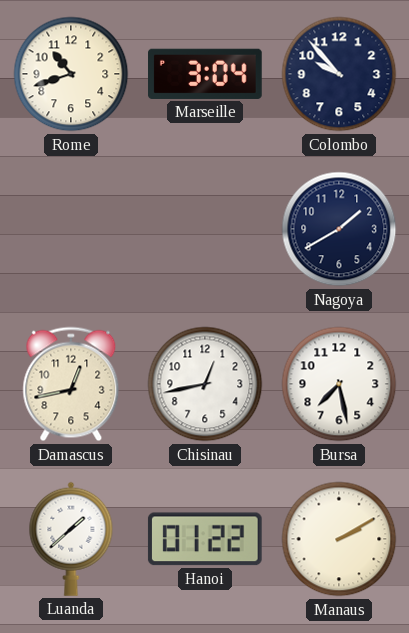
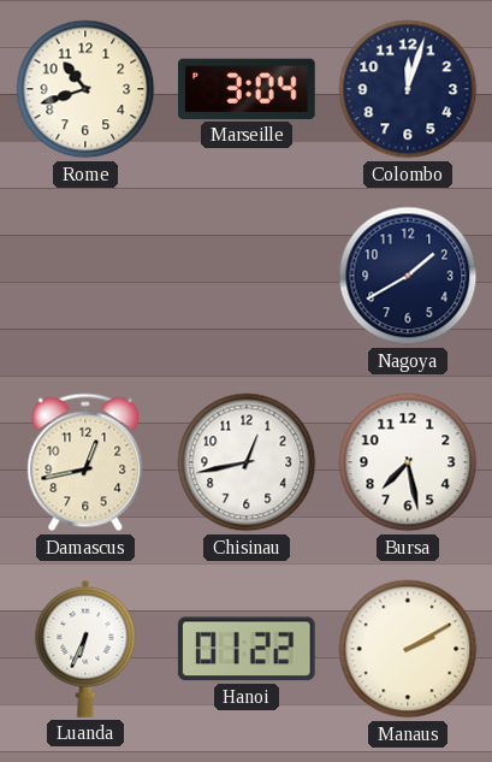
Colombo: 9:53 -> 12:03 (408, 89)
Luanda: 1:38 -> 6:34 (85, 649)
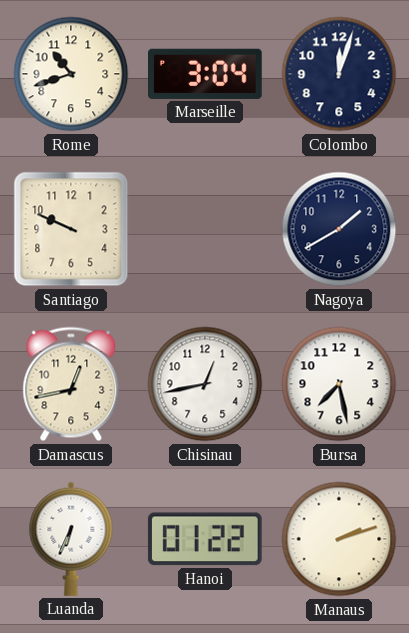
Santiago: none -> 9:49 (71, 229)
Manaus: 2:10 -> 2:12 (339, 539)
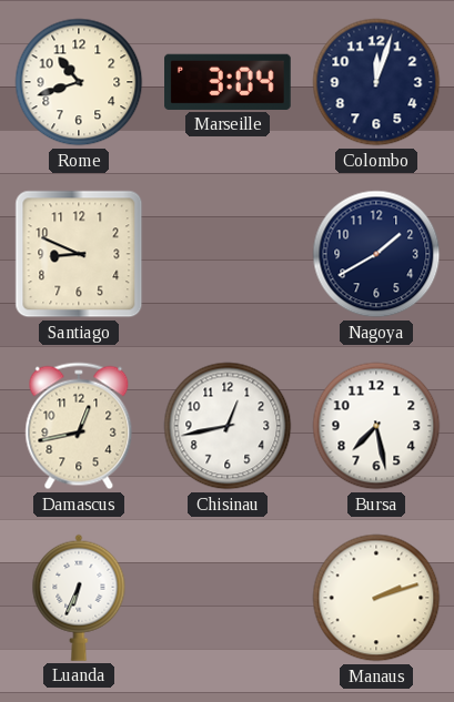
Santiago: 9:49 -> 8:49 (79, 254)
Hanoi: 01:22 -> none (205, 539)
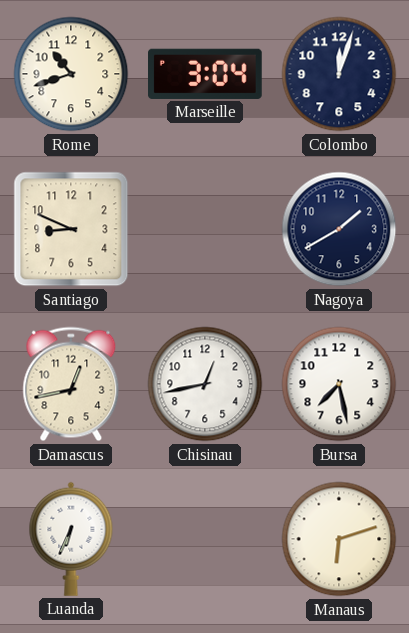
Manaus: 2:12 -> 6:12 (339, 539)
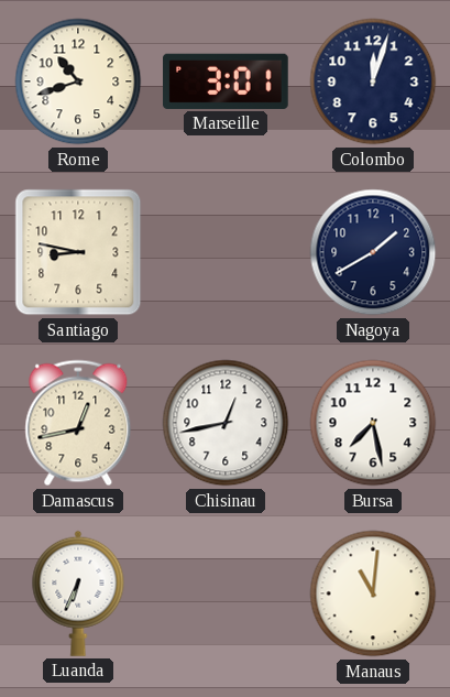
Marseille: 3:04 -> 3:01 (227, 81)
Santiago: 8:49 -> 8:47 (78, 252)
Manaus: 6:12 -> 11:01 (373, 593)
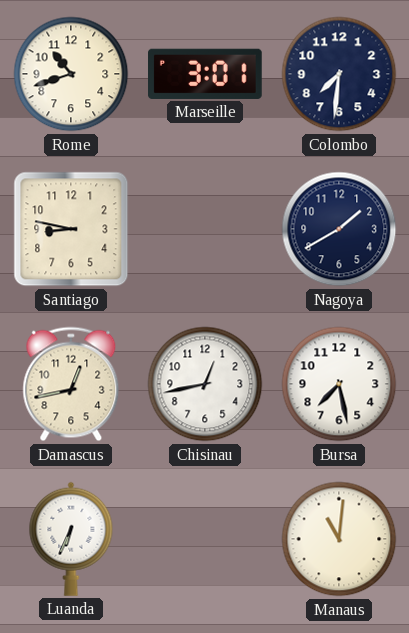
Colombo: 12:03 -> 7:31 (339, 74)
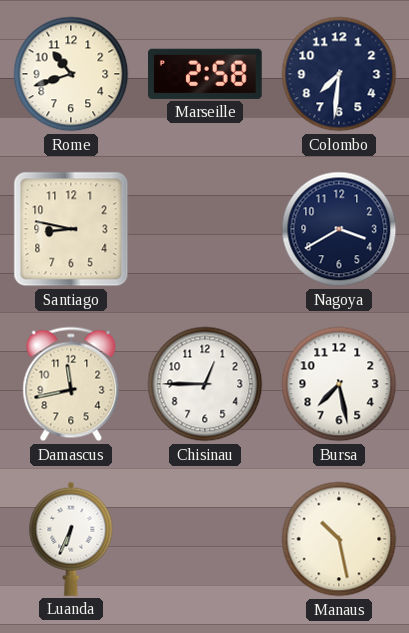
Marseille: 3:01 -> 2:58 (206, 74)
Nagoya: 1:40 -> 3:40 (339, 229)
Damascus: 12:43 -> 11:43 (71, 384)
Chisinau: 12:43 -> 12:45 (205, 384)
Manaus: 11:01 -> 10:28 (339, 539)
